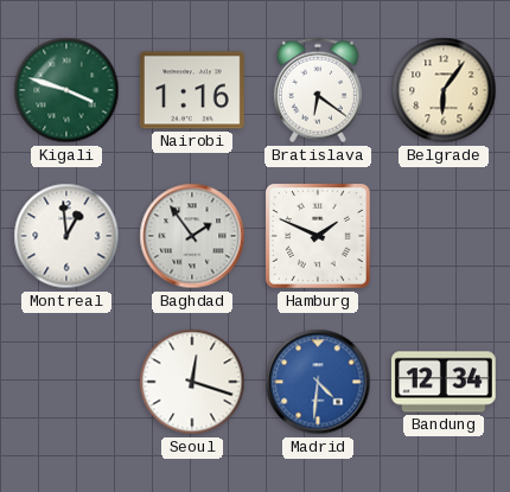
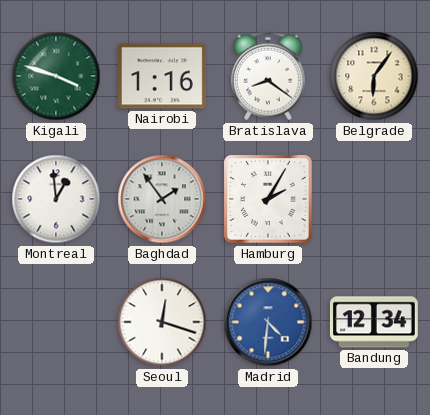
Bratislava: 6:21 -> 8:21 (268, 76)
Hamburg: 1:49 -> 2:05 (269, 200)
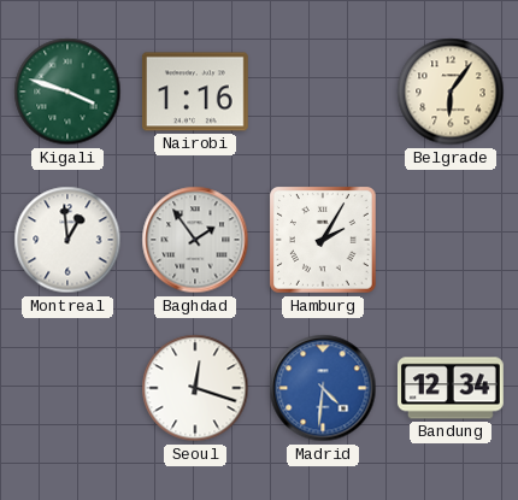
Bratislava: 8:21 -> none (268, 76)
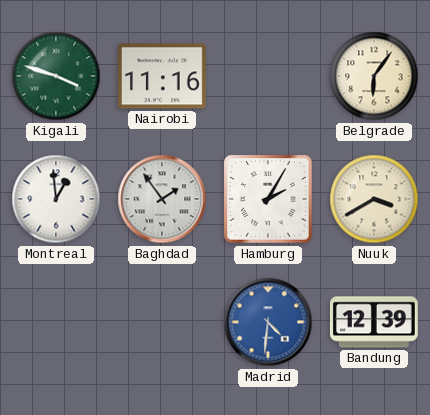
Nairobi: 1:16 -> 11:16 (162, 76)
Nuuk: none -> 3:40 (374, 199)
Seoul: 12:18 -> none (195, 388)
Bandung: 12:34 -> 12:39 (374, 322)
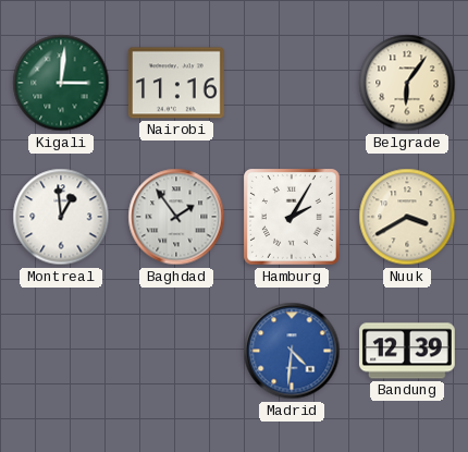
Kigali: 3:48 -> 3:01 (61, 83)
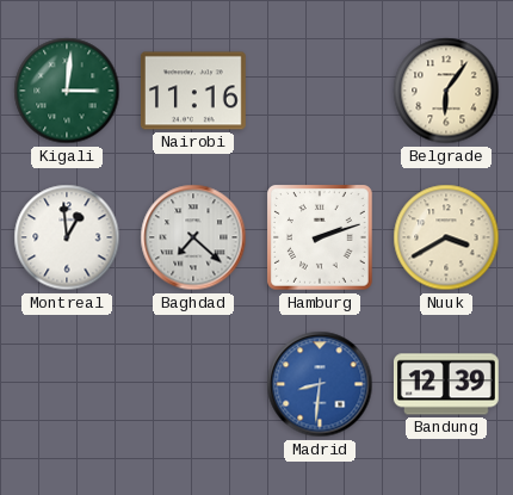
Baghdad: 1:54 -> 7:22 (193, 237)
Hamburg: 2:05 -> 2:12 (321, 239)
Madrid: 4:31 -> 8:31 (320, 384)
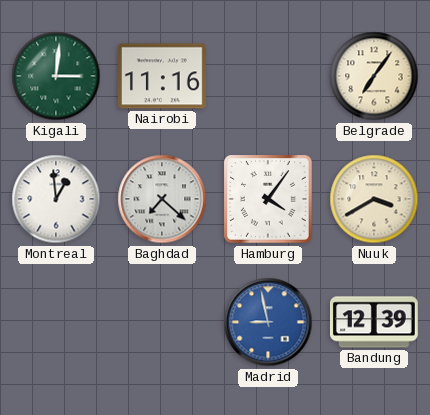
Belgrade: 6:06 -> 7:06 (374, 76)
Hamburg: 2:12 -> 4:06 (269, 200)
Madrid: 8:31 -> 8:58 (268, 322)
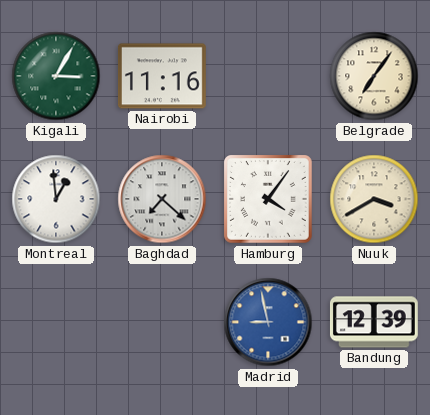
Kigali: 3:01 -> 3:05 (56, 76)
